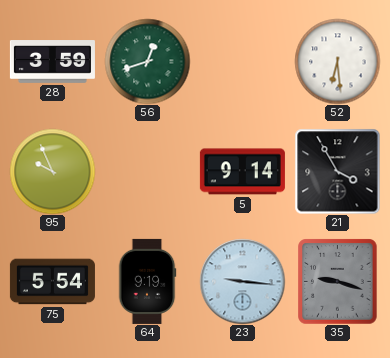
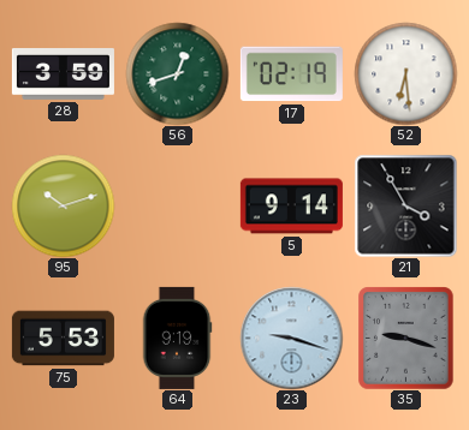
17: none -> 02:19 (291, 74)
95: 9:56 -> 10:12 (63, 205)
75: 5:54 -> 5:53 (63, 339)
23: 9:16 -> 9:18 (291, 338)
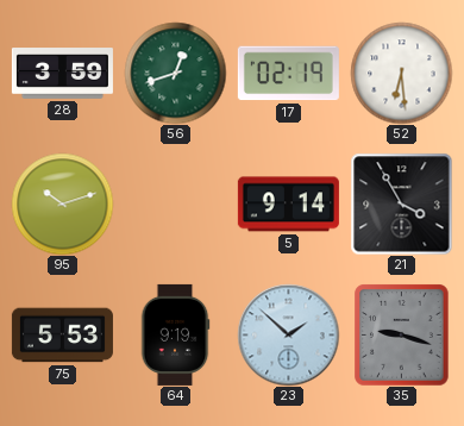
23: 9:18 -> 1:52 (288, 334)
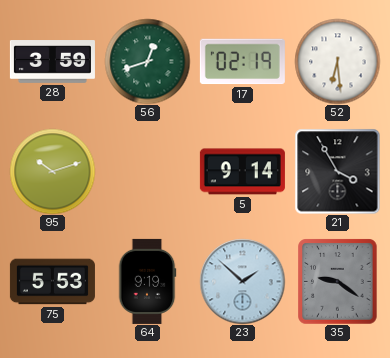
35: 9:18 -> 9:21 (338, 281)
